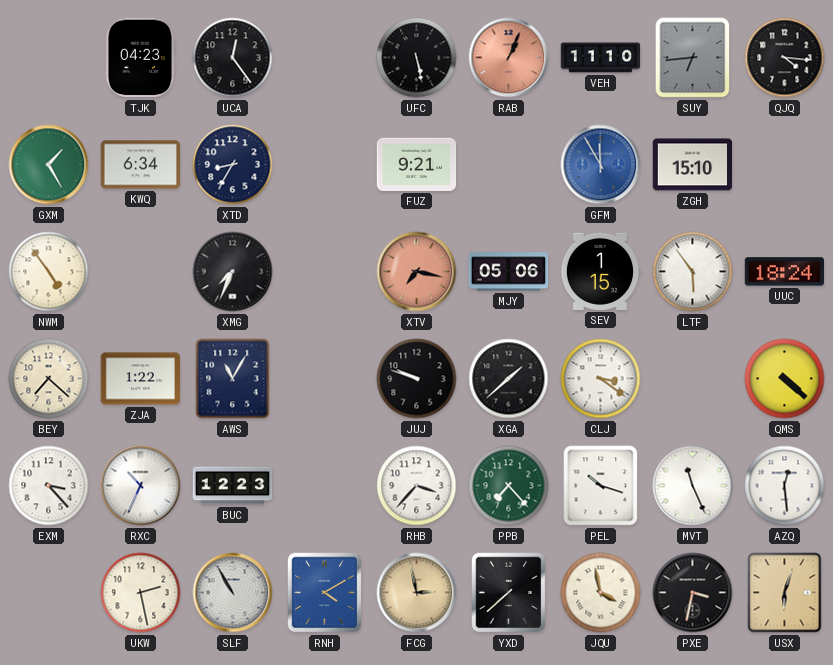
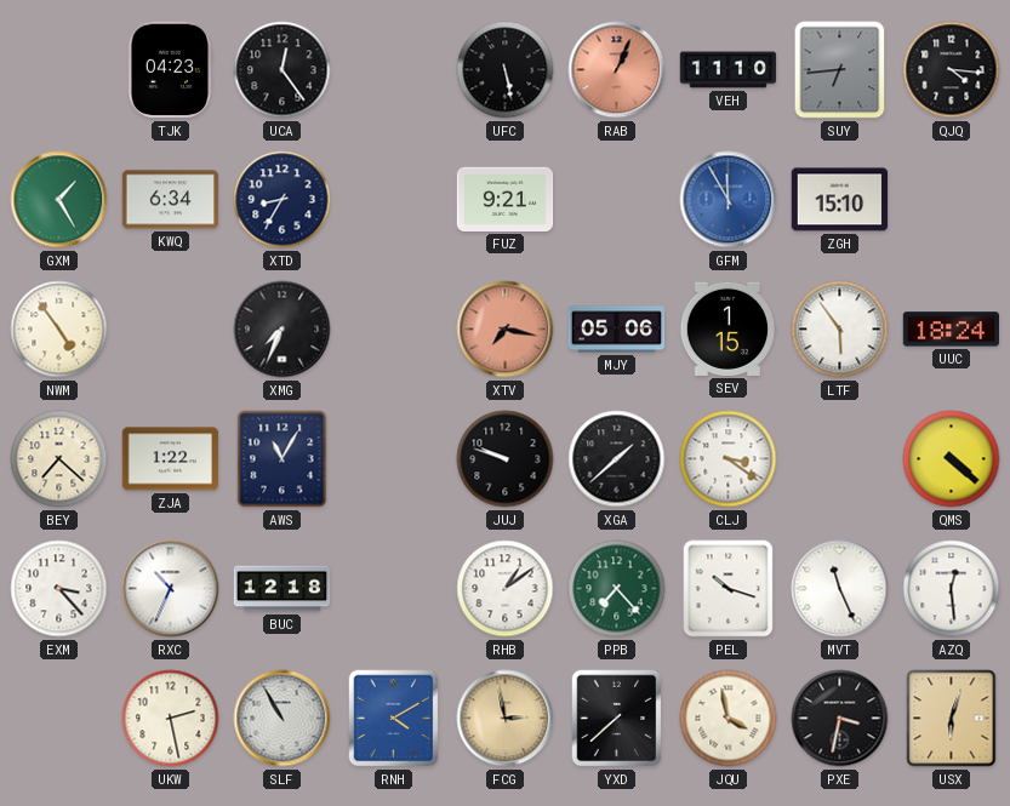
BUC: 12:23 -> 12:18 (283, 589)
RHB: 3:37 -> 1:09 (506, 589)
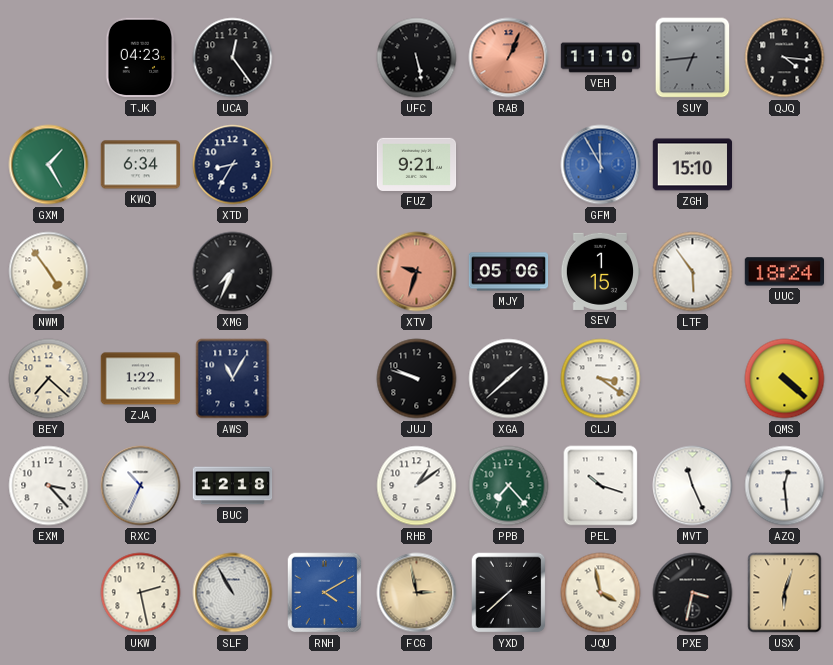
XTV: 7:17 -> 9:33 (417, 272)
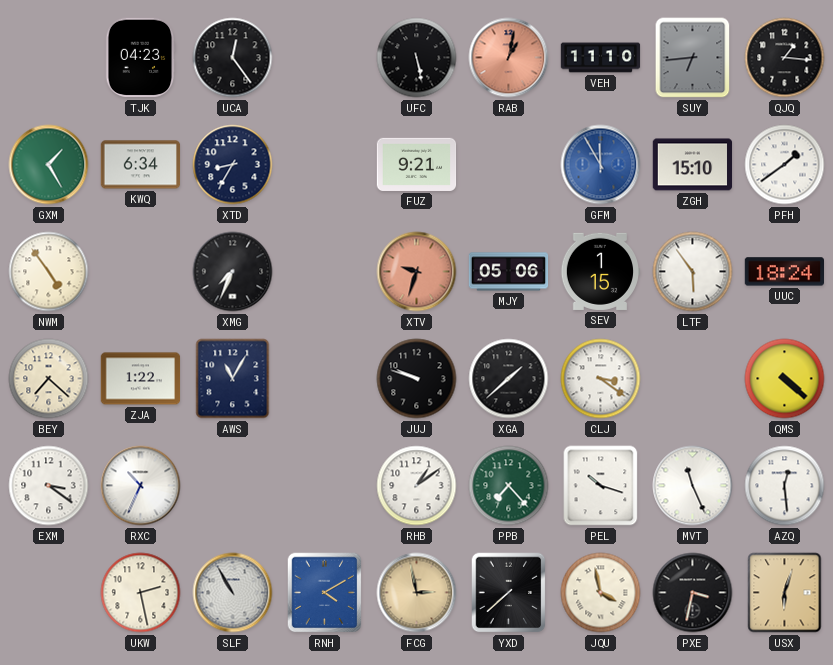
RAB: 1:04 -> 1:02 (509, 58)
QJQ: 4:16 -> 1:16 (785, 58)
PFH: none -> 1:39 (785, 165)
EXM: 3:23 -> 3:21 (49, 486)
BUC: 12:18 -> none (233, 486)
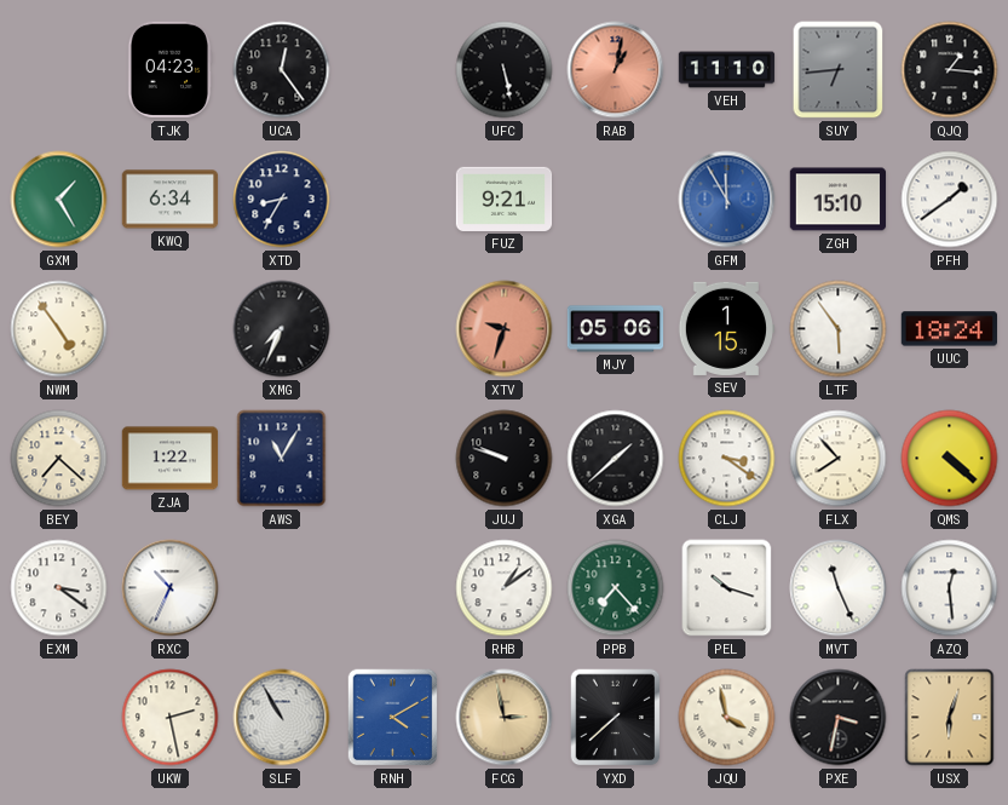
FLX: none -> 7:53 (839, 459)
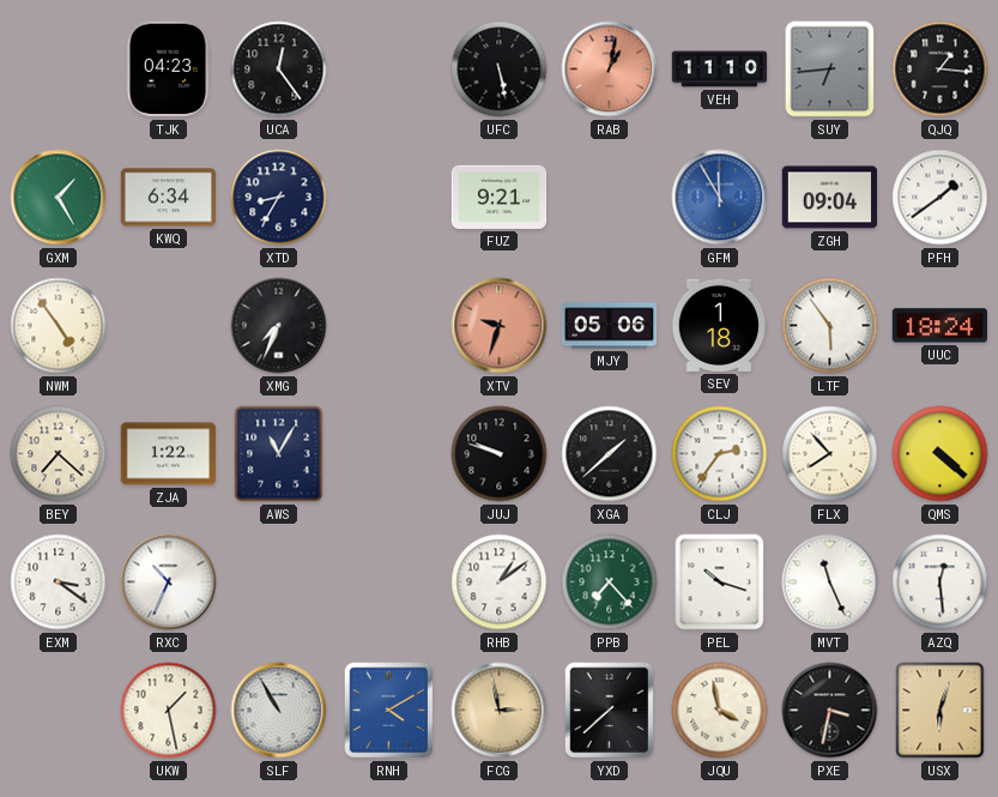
ZGH: 15:10 -> 09:04 (830, 198)
SEV: 1:15 -> 1:18 (719, 325)
CLJ: 3:21 -> 2:36 (720, 454)
UKW: 2:28 -> 1:28 (169, 711)
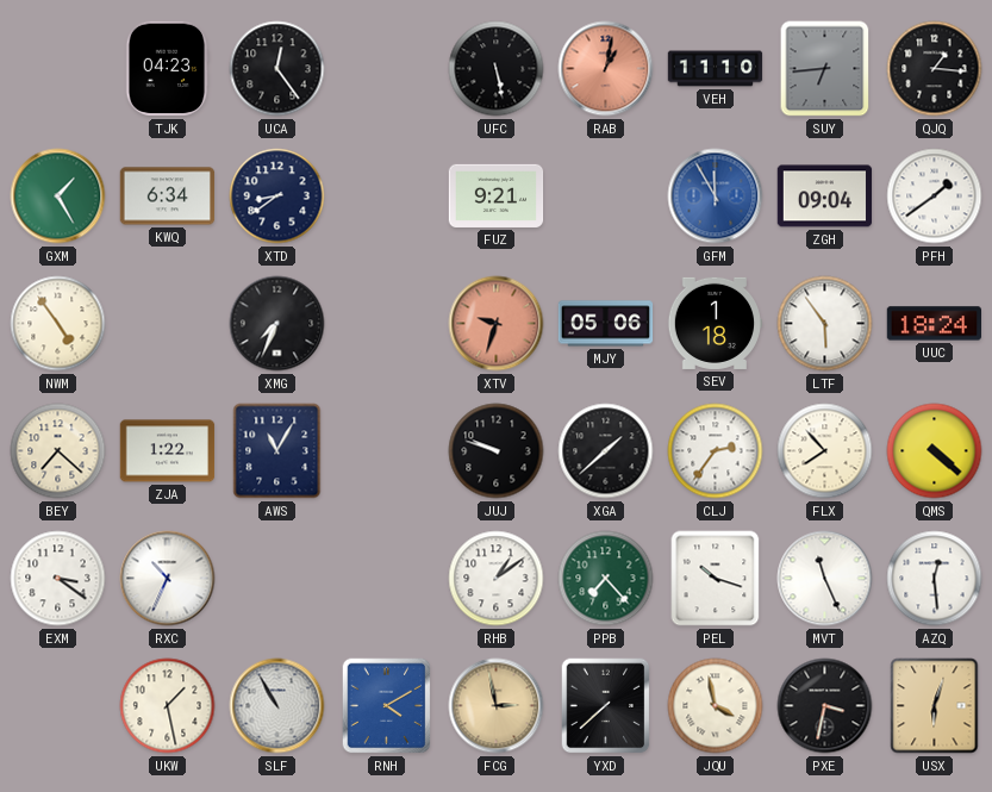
XTD: 8:35 -> 8:39 (277, 197)
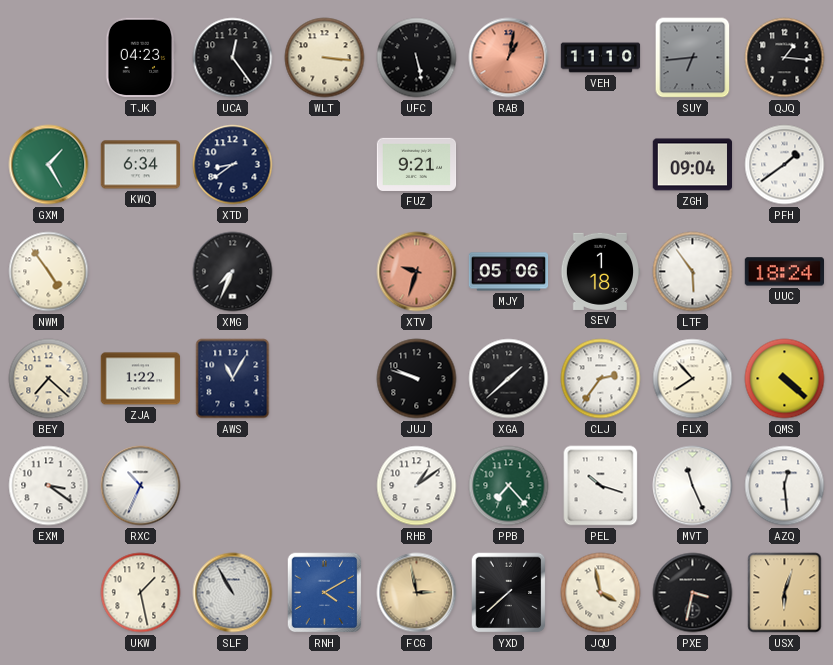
WLT: none -> 3:16 (325, 58)
GFM: 11:55 -> none (716, 197)
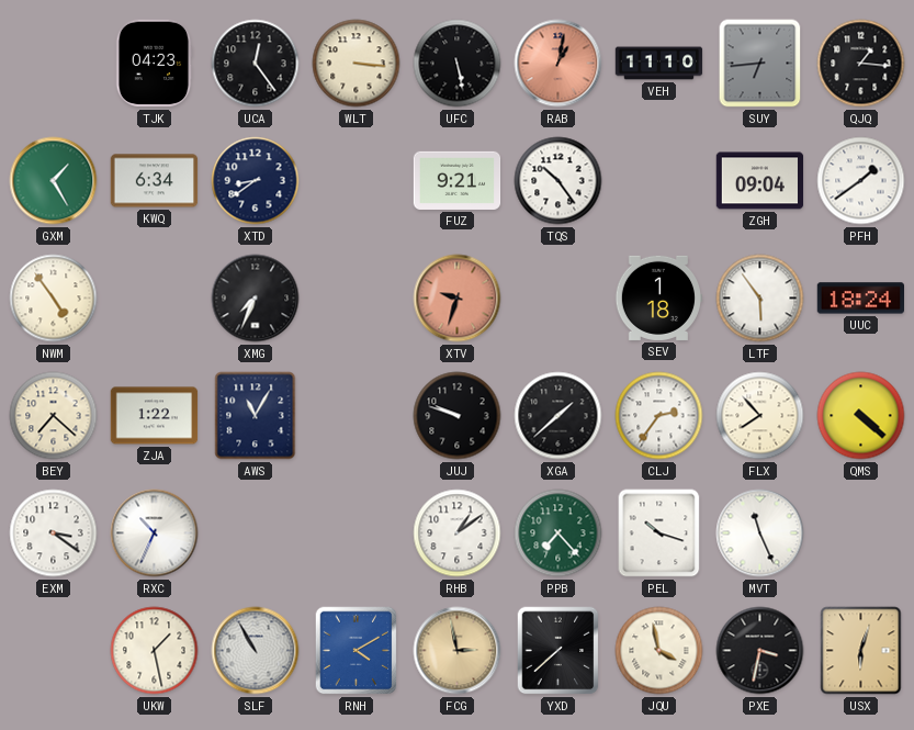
TQS: none -> 10:24 (558, 181)
MJY: 05:06 -> none (509, 272)
AZQ: 12:29 -> none (785, 486)
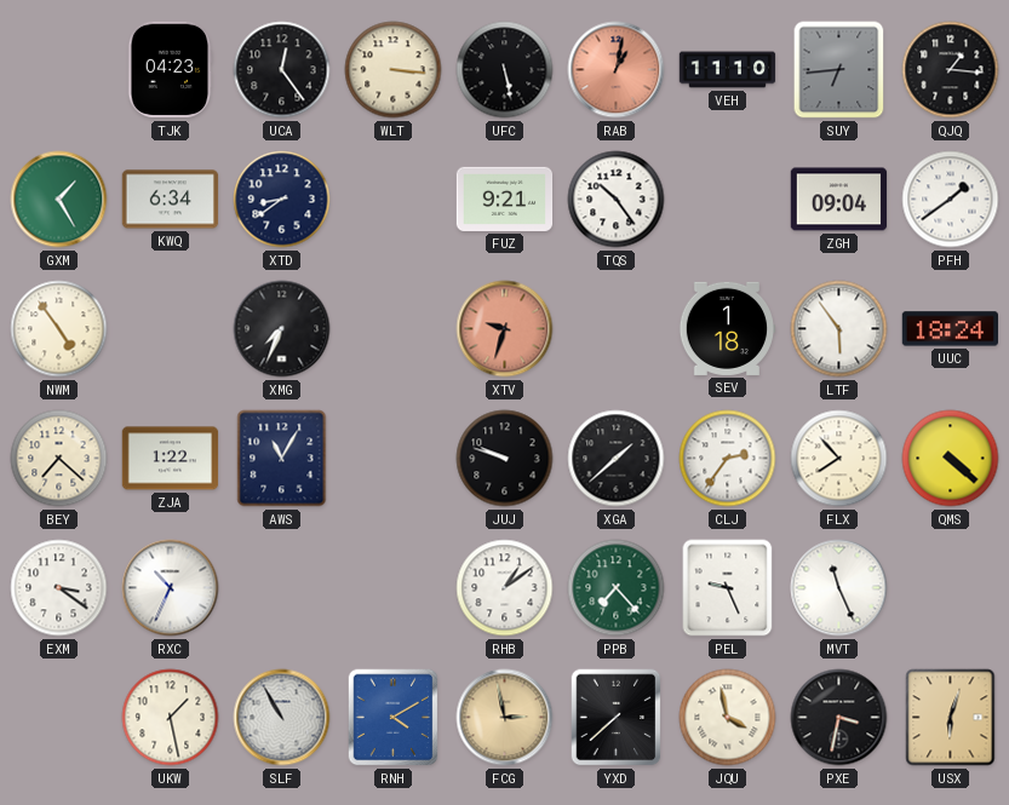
PEL: 10:18 -> 9:26 (728, 588)
